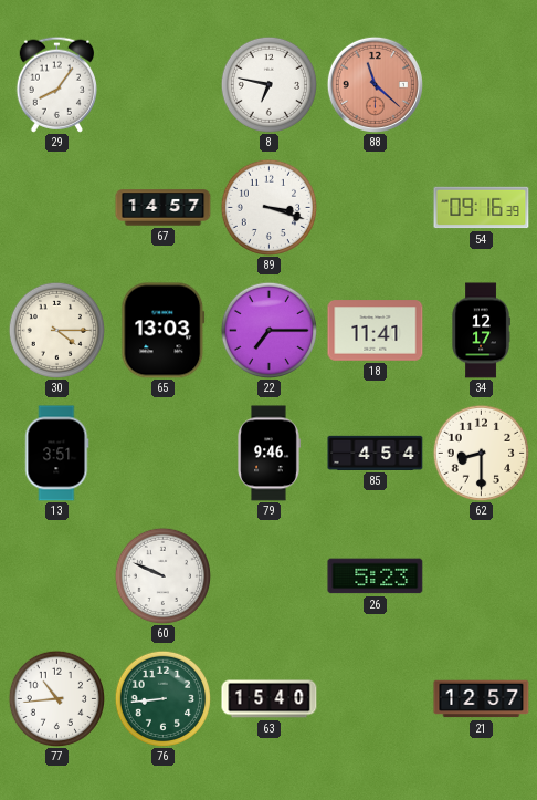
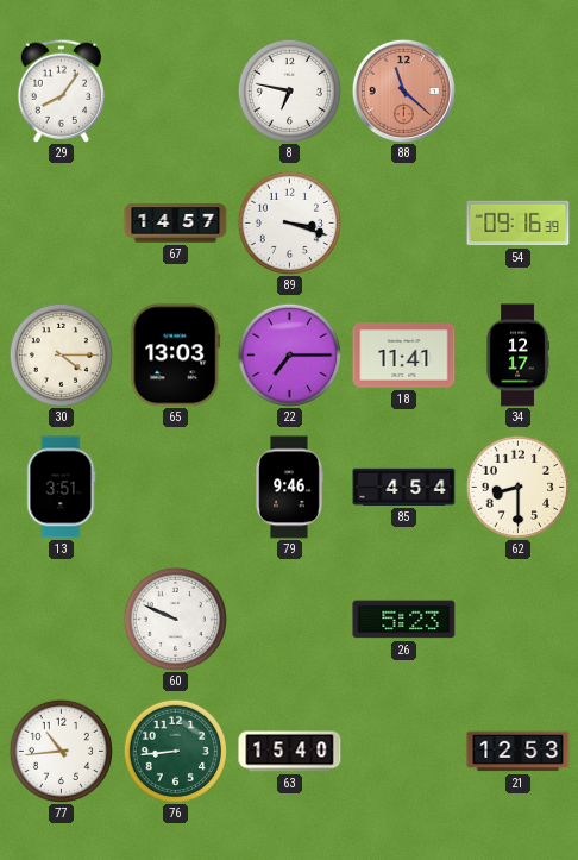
21: 12:57 -> 12:53 (519, 752)
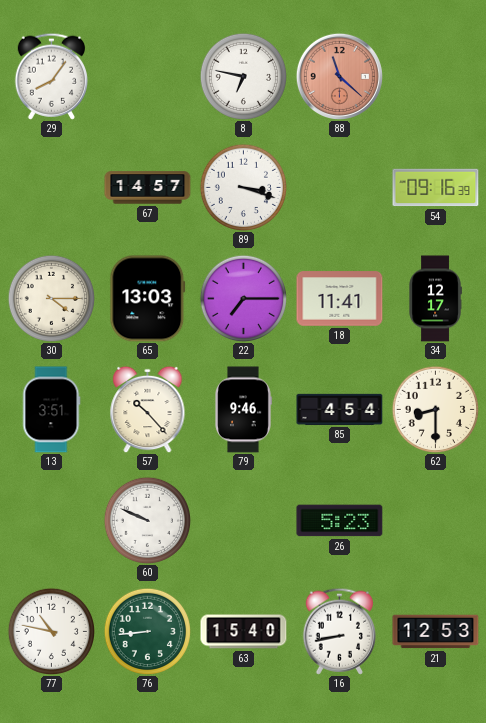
57: none -> 10:23 (148, 409)
77: 10:44 -> 10:47 (51, 631)
16: none -> 8:43 (339, 631)
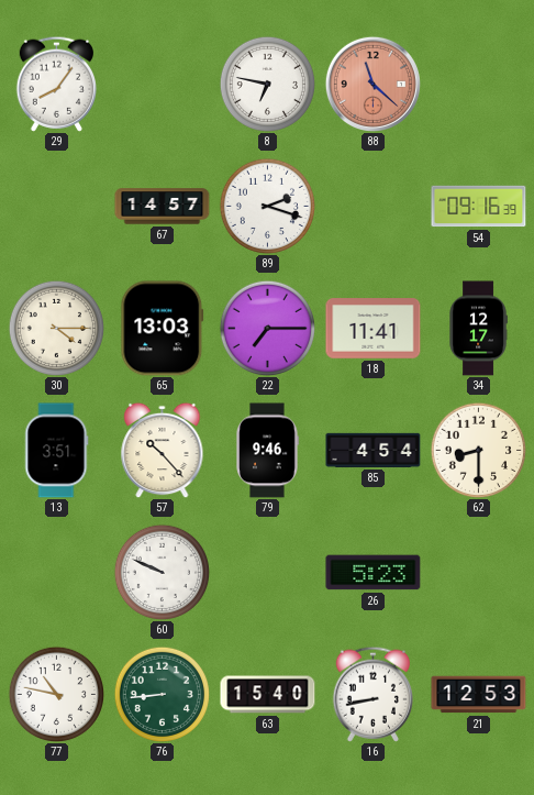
89: 3:18 -> 2:18 (267, 206)
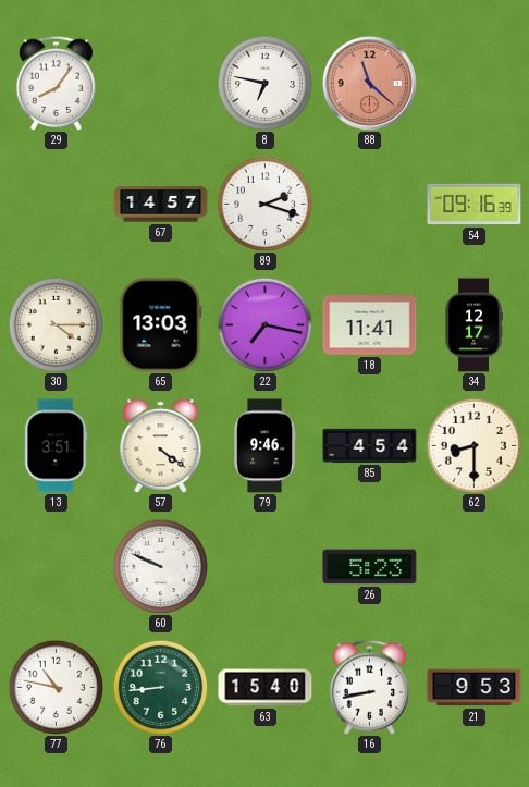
22: 7:15 -> 7:17 (264, 324)
57: 10:23 -> 4:21 (161, 445)
21: 12:53 -> 9:53 (475, 688)
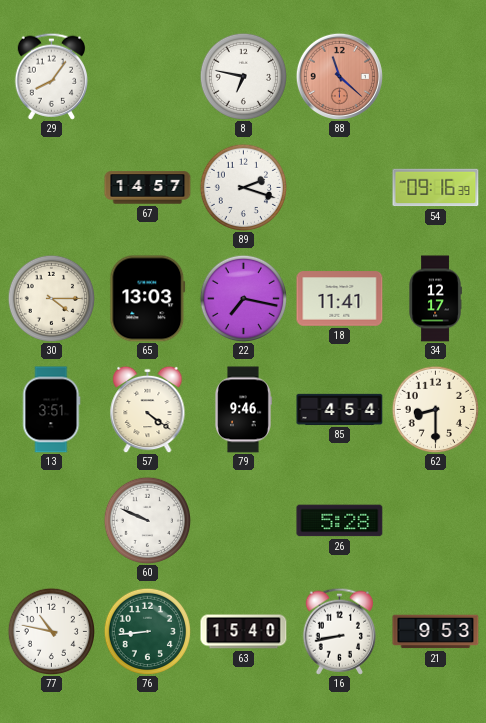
26: 5:23 -> 5:28 (340, 521)
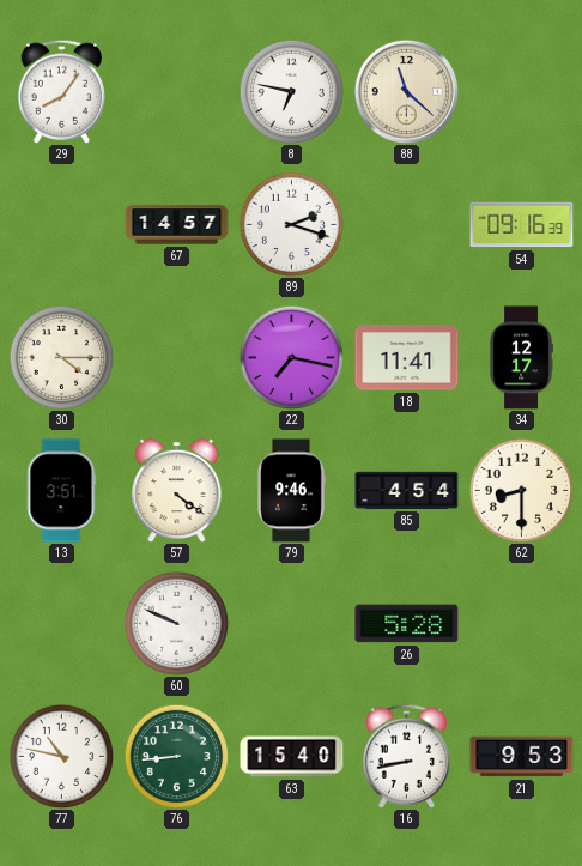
88 dial: salmon -> cream (406, 91)
65: 13:03 -> none (148, 299)
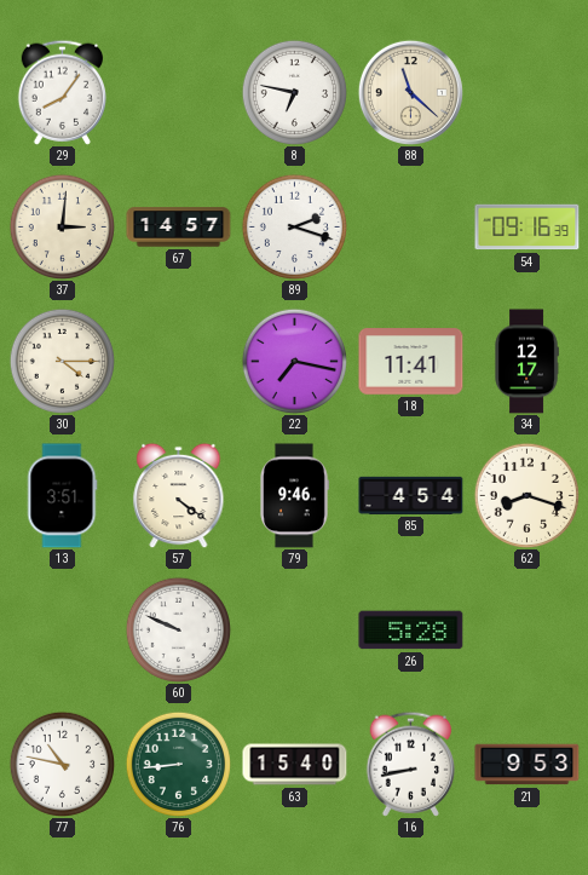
37: none -> 3:01 (62, 226)
62: 8:30 -> 8:18 (526, 495)
